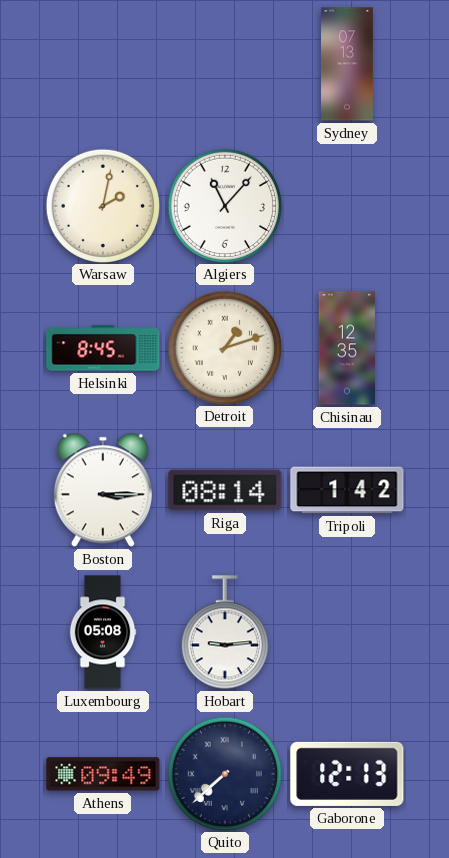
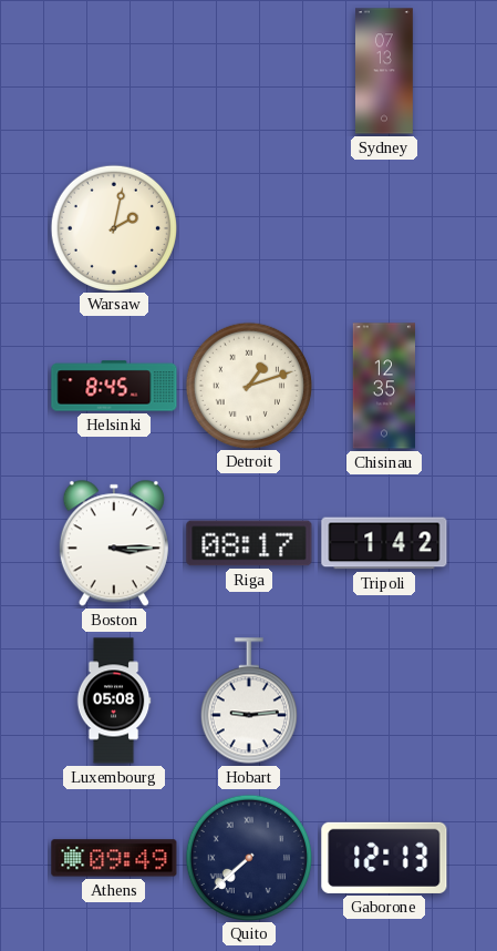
Algiers: 11:07 -> none (224, 205)
Riga: 08:14 -> 08:17 (249, 543)
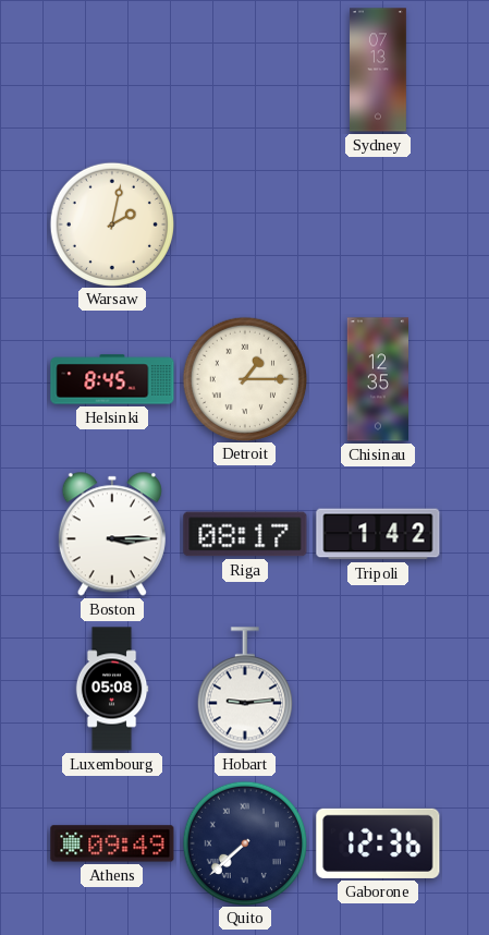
Detroit: 1:12 -> 1:15 (244, 378)
Gaborone: 12:13 -> 12:36 (378, 843)
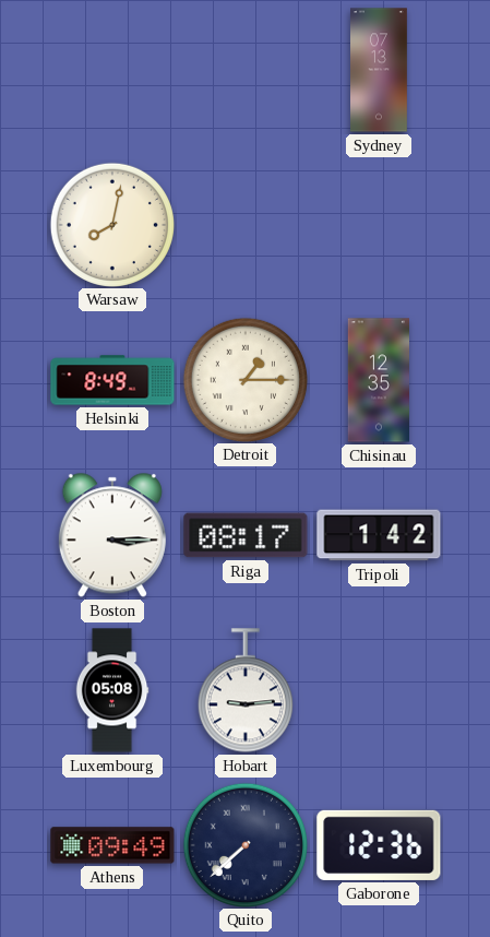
Warsaw: 2:02 -> 8:02 (111, 224)
Helsinki: 8:45 -> 8:49 (112, 380)
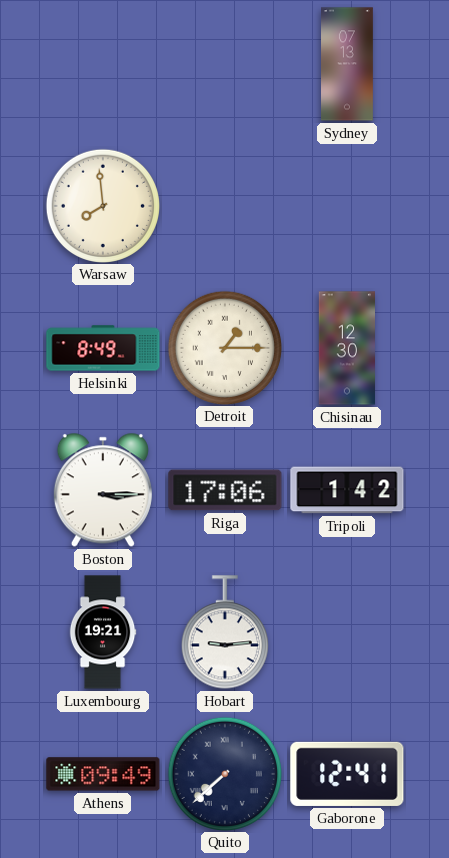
Warsaw: 8:02 -> 7:59 (102, 205)
Chisinau: 12:35 -> 12:30 (347, 348)
Riga: 08:17 -> 17:06 (225, 490)
Luxembourg: 05:08 -> 19:21 (103, 632)
Gaborone: 12:36 -> 12:41 (347, 774)
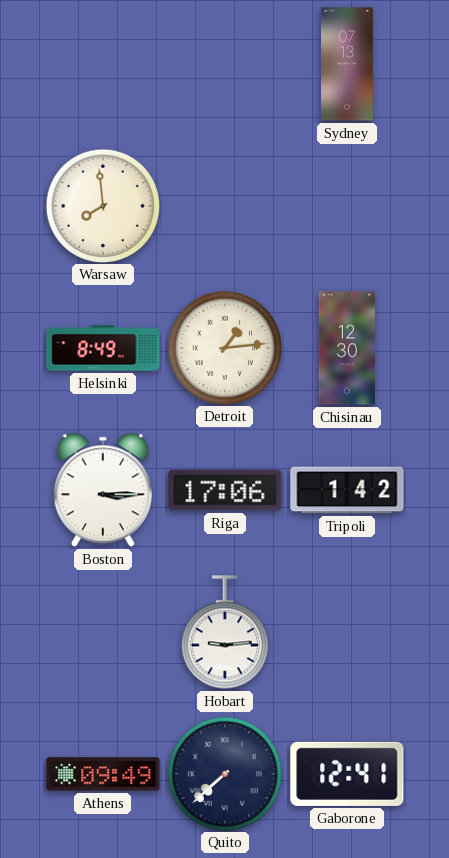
Detroit: 1:15 -> 1:14 (224, 347)
Luxembourg: 19:21 -> none (103, 632)
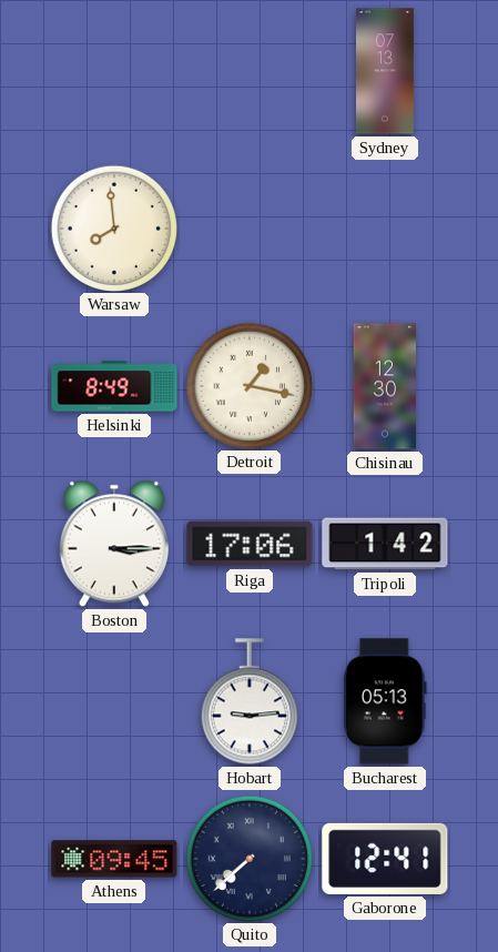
Detroit: 1:14 -> 1:17 (248, 385)
Bucharest: none -> 05:13 (385, 701)
Athens: 09:49 -> 09:45 (114, 859)
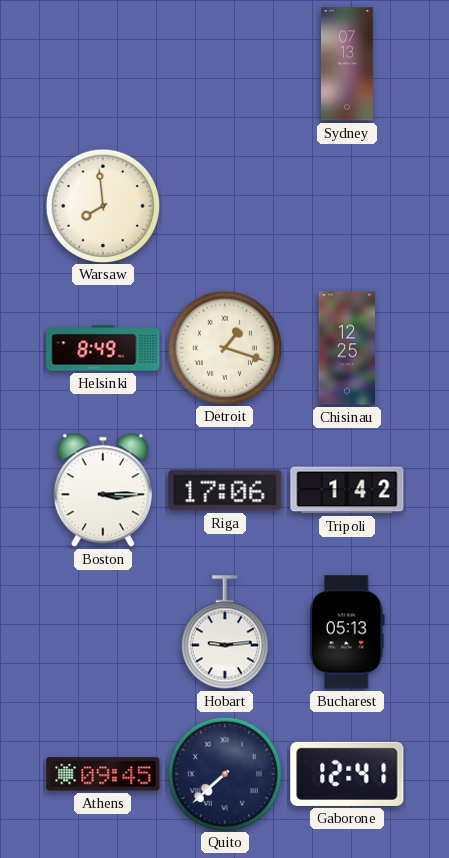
Detroit: 1:17 -> 1:18 (224, 347)
Chisinau: 12:30 -> 12:25 (347, 348)
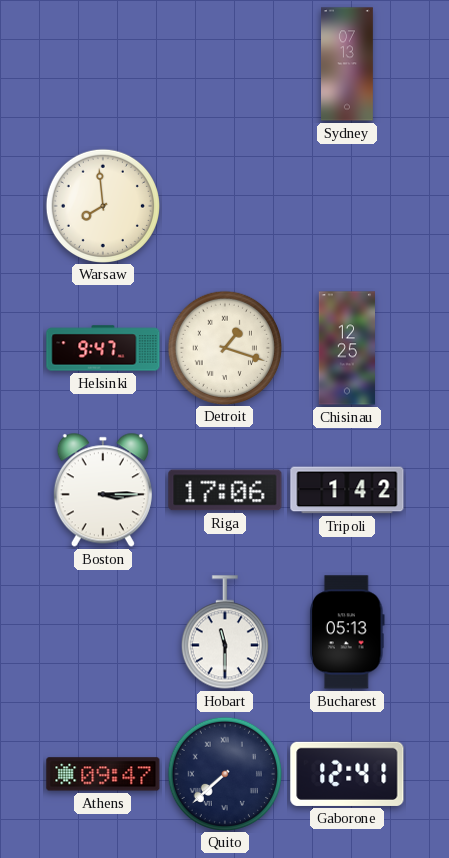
Helsinki: 8:49 -> 9:47 (103, 348)
Hobart: 9:14 -> 11:30 (225, 632)
Athens: 09:45 -> 09:47 (103, 774)
